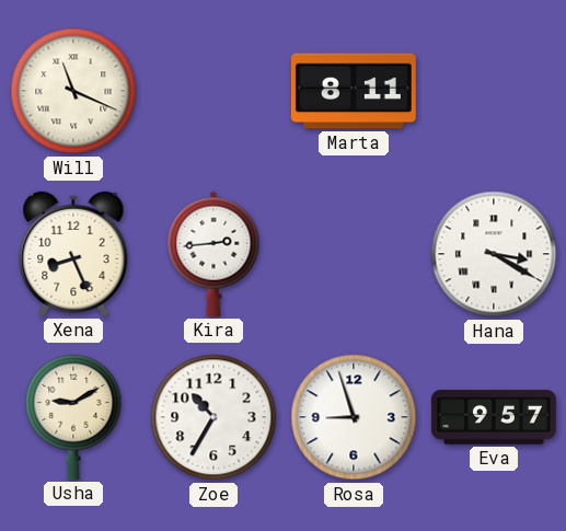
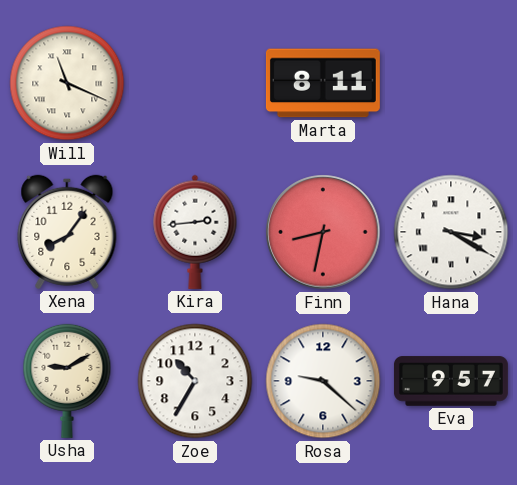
Xena: 8:26 -> 8:06 (67, 232)
Finn: none -> 8:32 (323, 232)
Rosa: 8:57 -> 9:22 (323, 381)
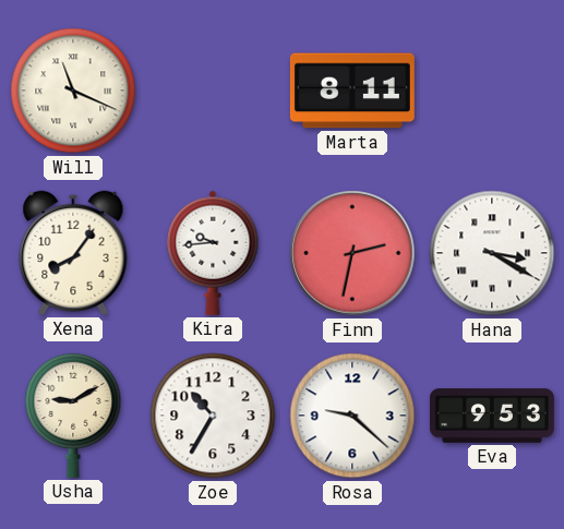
Kira: 2:44 -> 9:44 (213, 253)
Finn: 8:32 -> 2:32 (352, 253)
Eva: 9:57 -> 9:53 (492, 416)
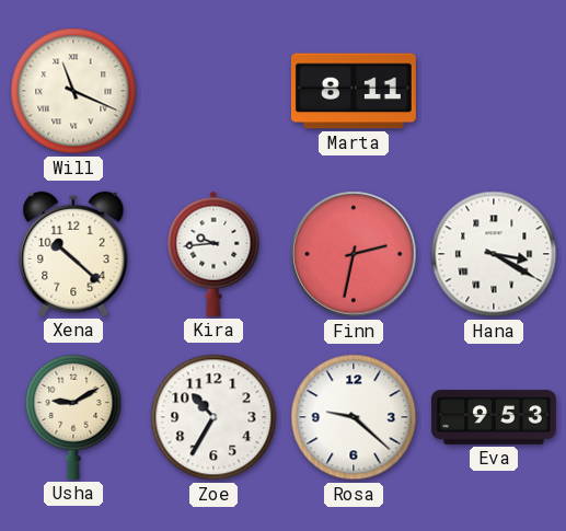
Xena: 8:06 -> 10:22 (73, 254)
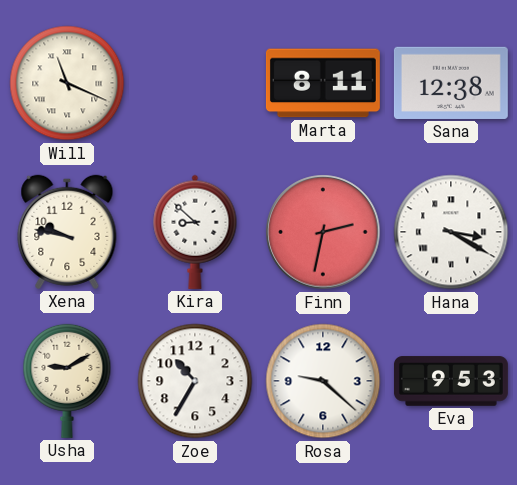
Sana: none -> 12:38 (451, 83)
Xena: 10:22 -> 9:47 (67, 232)
Kira: 9:44 -> 8:52 (195, 232)
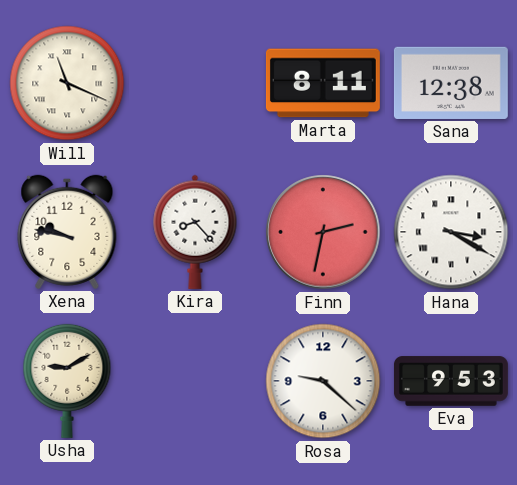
Kira: 8:52 -> 8:23 (195, 232)
Zoe: 10:35 -> none (195, 381)
